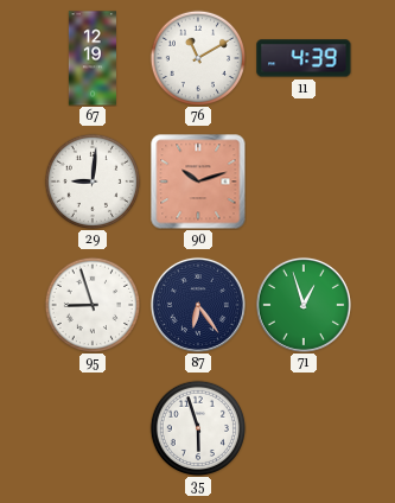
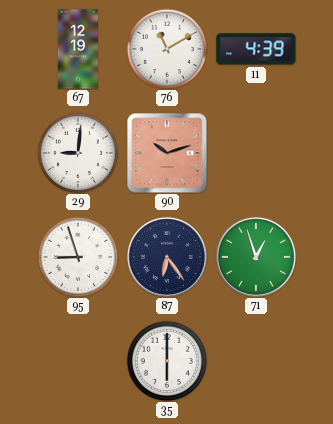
35: 5:57 -> 6:00 (166, 360)
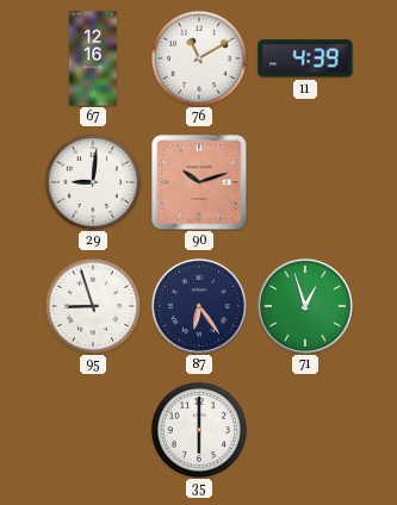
67: 12:19 -> 12:16 (93, 58)
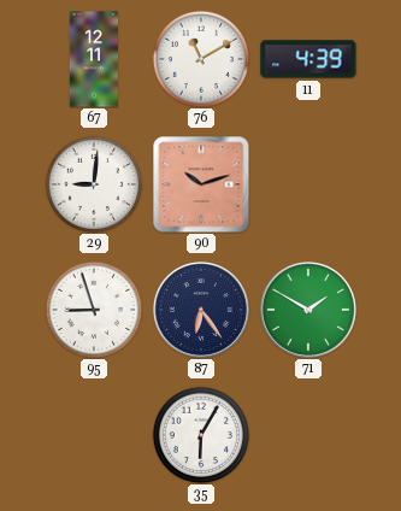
67: 12:16 -> 12:11 (94, 59)
71: 12:57 -> 1:50 (308, 310)
35: 6:00 -> 6:05 (200, 434)
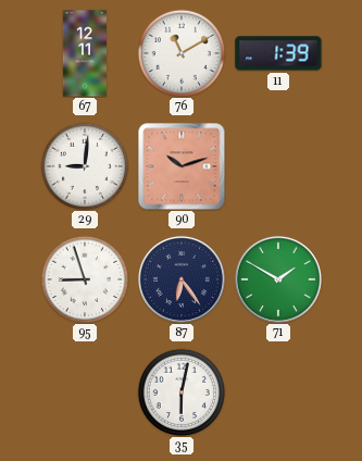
11: 4:39 -> 1:39 (278, 53)
35: 6:05 -> 6:02 (180, 391)
